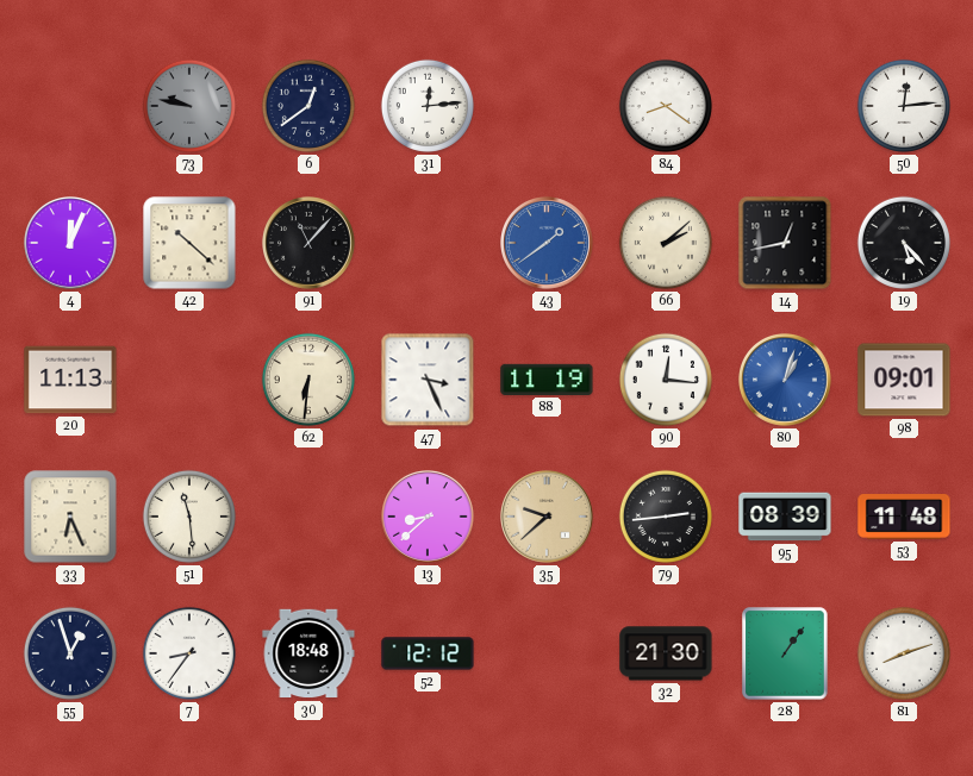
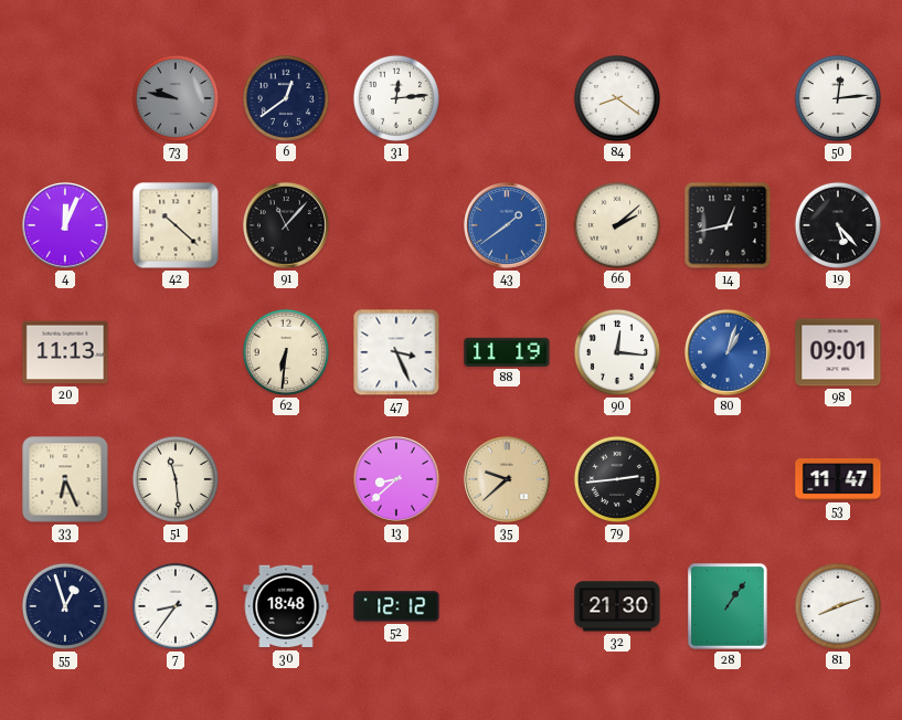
95: 08:39 -> none (785, 517)
53: 11:48 -> 11:47 (838, 480)
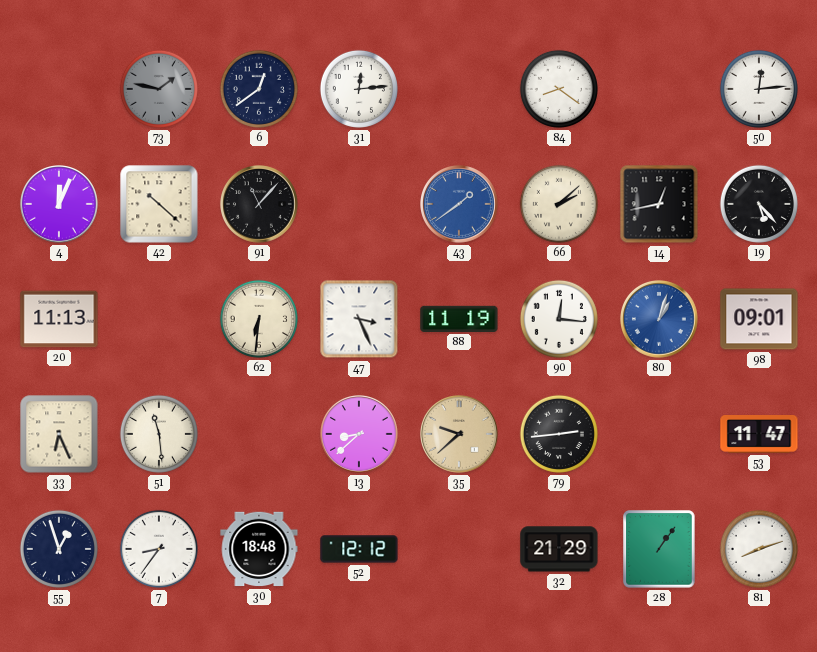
73: 9:47 -> 1:47 (159, 89)
32: 21:30 -> 21:29 (559, 549)
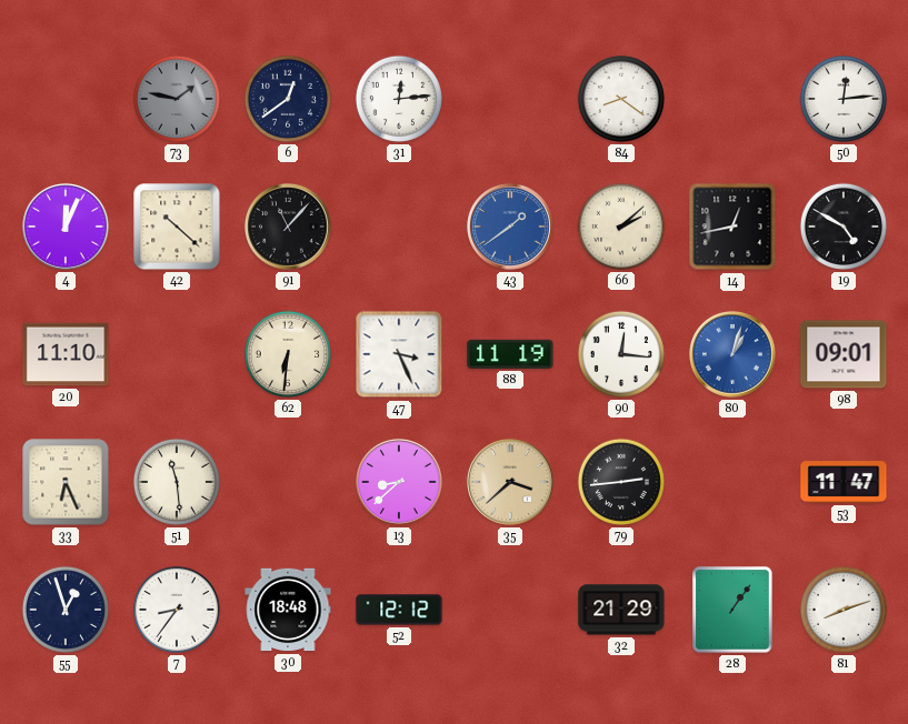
19: 5:23 -> 4:50 (844, 227)
20: 11:13 -> 11:10 (66, 354)
35: 9:38 -> 3:38 (511, 483)
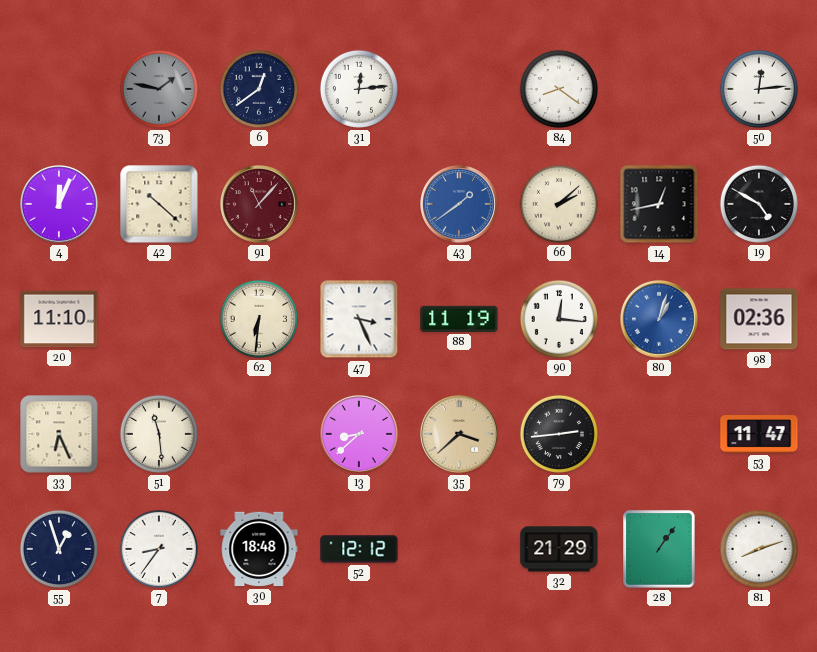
91 dial: black -> burgundy (260, 205)
98: 09:01 -> 02:36 (759, 319)
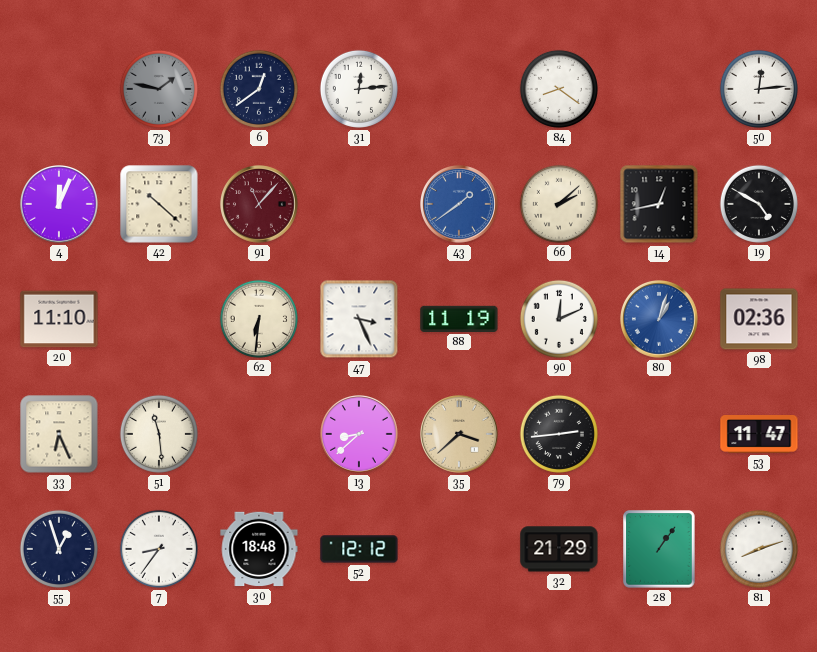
90: 12:16 -> 12:11 (559, 319)
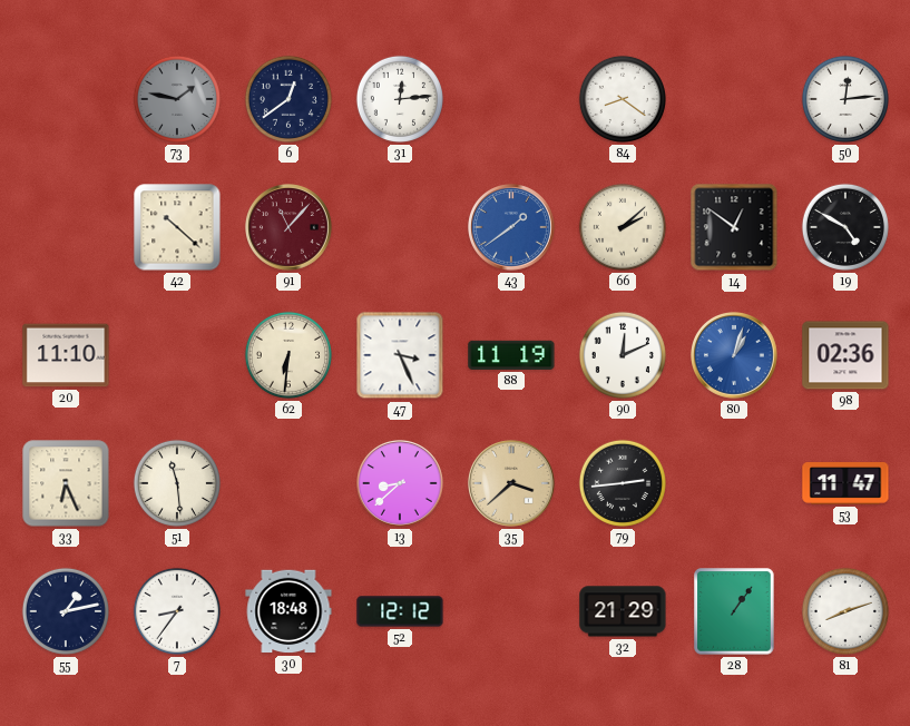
4: 12:04 -> none (60, 205)
14: 12:43 -> 12:51 (734, 227)
55: 12:57 -> 1:13 (66, 611)
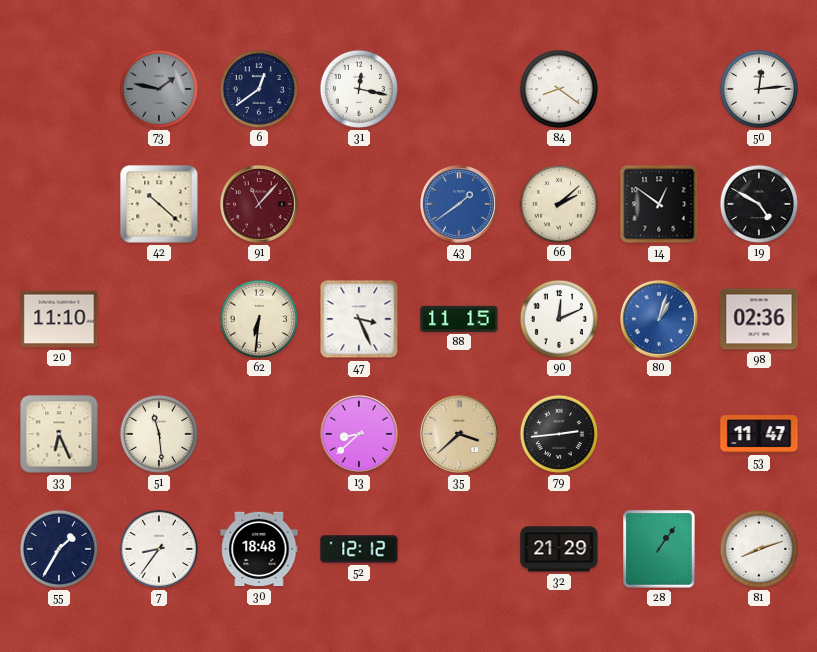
31: 12:14 -> 12:17 (359, 89)
88: 11:19 -> 11:15 (459, 319)
55: 1:13 -> 1:35 (59, 549)
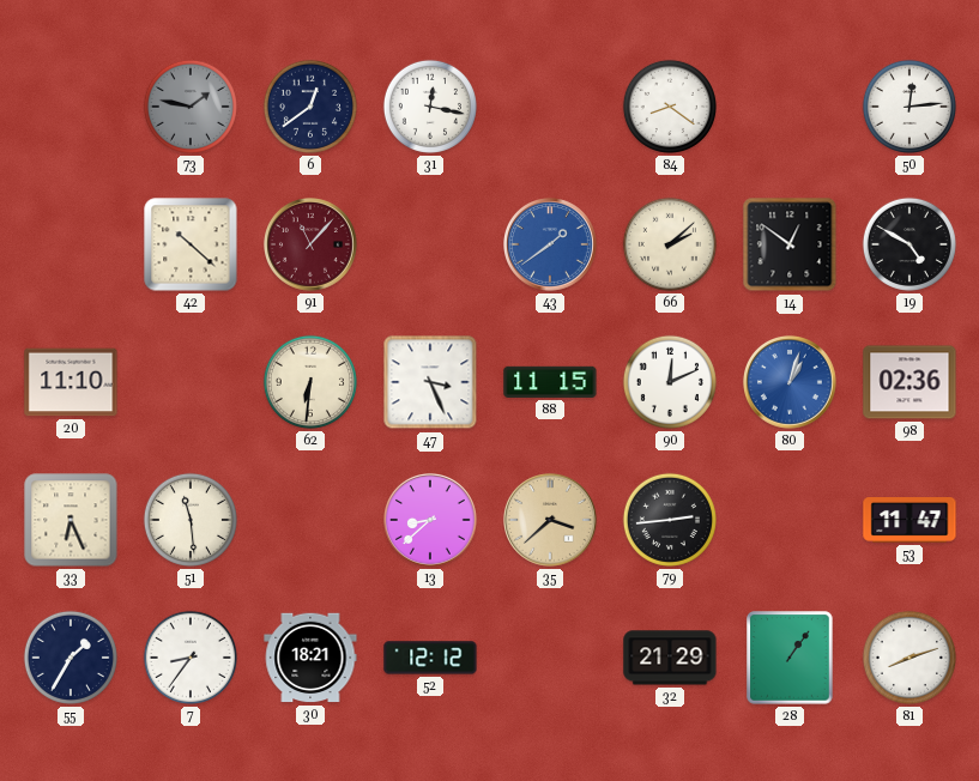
30: 18:48 -> 18:21 (310, 658)
